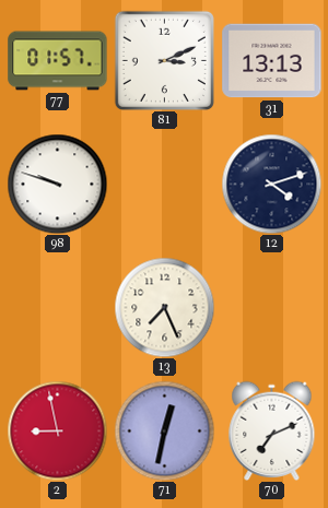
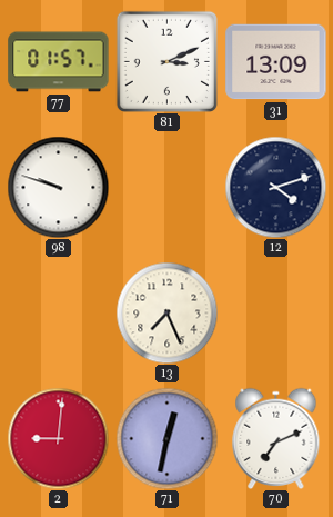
31: 13:13 -> 13:09 (276, 62)
2: 8:58 -> 9:01 (58, 438)
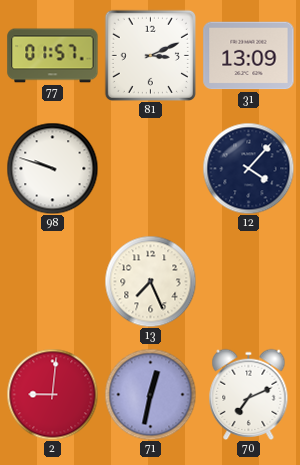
12: 4:12 -> 4:07 (248, 168)
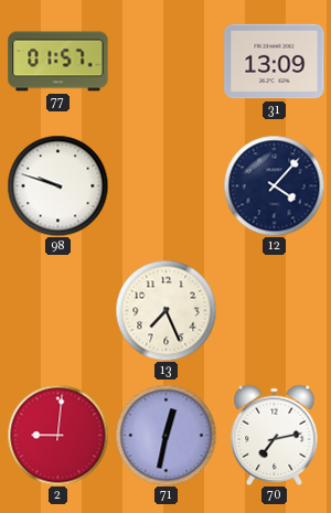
81: 3:11 -> none (150, 55)
70: 7:11 -> 7:13 (275, 435)
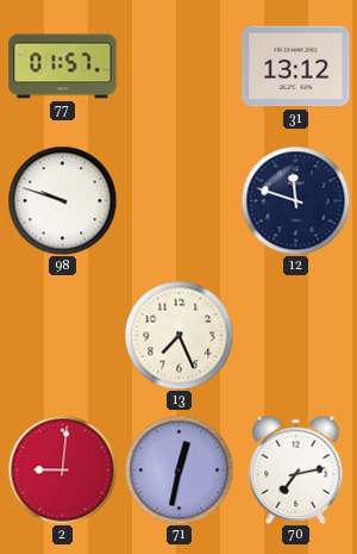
31: 13:09 -> 13:12 (296, 67)
12: 4:07 -> 11:48 (295, 200)
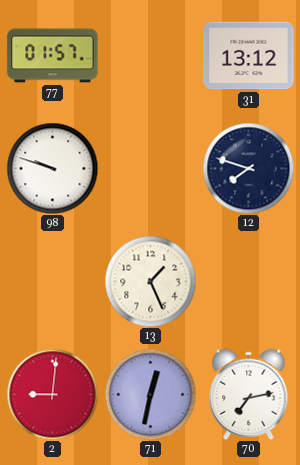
12: 11:48 -> 7:48 (248, 168)
13: 7:26 -> 1:26 (150, 281)
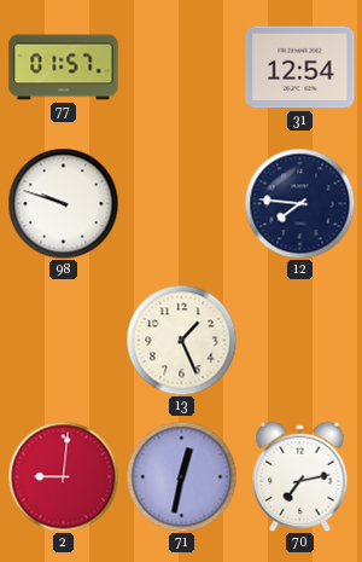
31: 13:12 -> 12:54 (300, 68)
12: 7:48 -> 7:46 (299, 203)
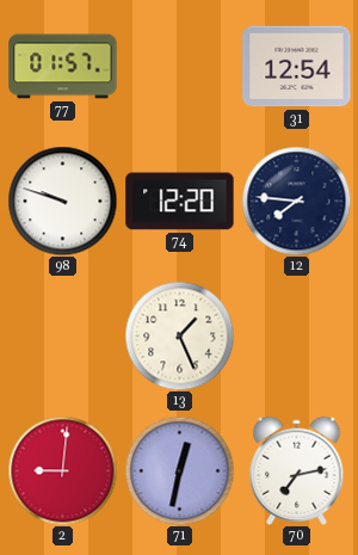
74: none -> 12:20 (180, 202)
